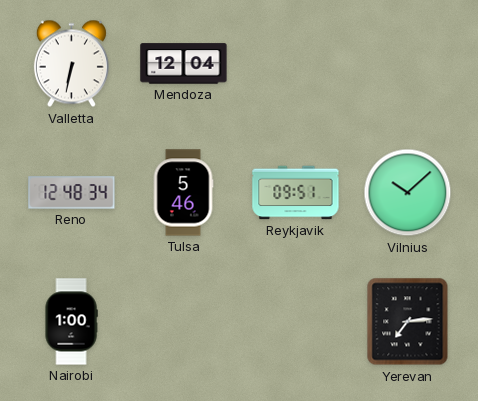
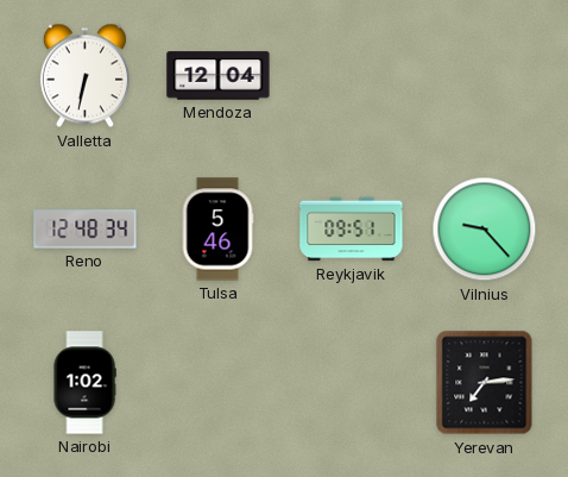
Vilnius: 10:08 -> 9:23 (485, 230)
Nairobi: 1:00 -> 1:02 (84, 383)
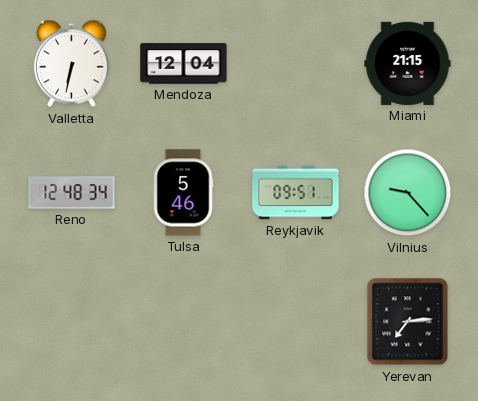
Miami: none -> 21:15 (408, 63)
Nairobi: 1:02 -> none (84, 383)
